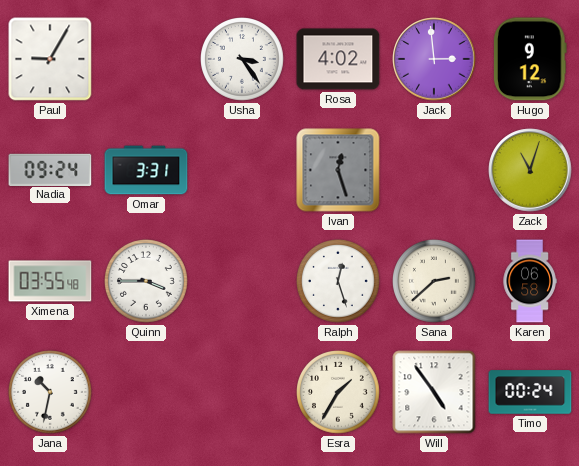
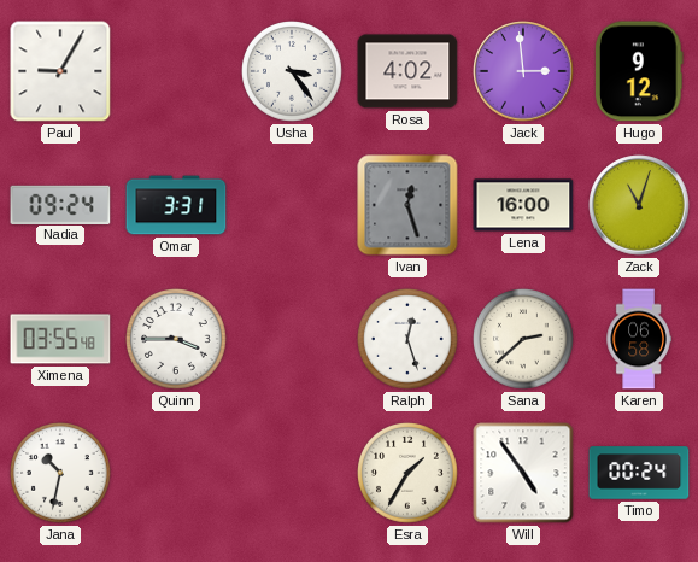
Lena: none -> 16:00 (523, 205)
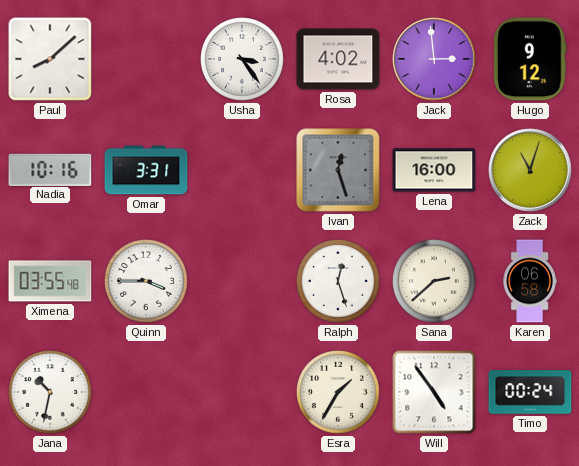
Paul: 9:05 -> 8:08 (50, 59)
Nadia: 09:24 -> 10:16 (50, 169)
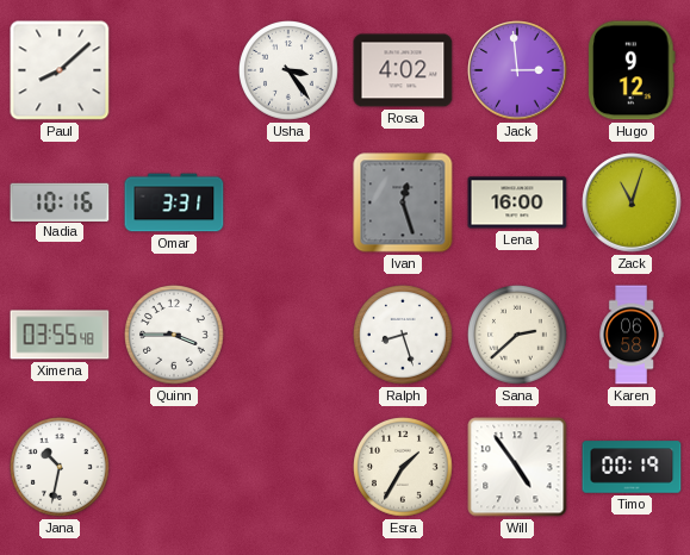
Ralph: 12:27 -> 8:27 (404, 336)
Timo: 00:24 -> 00:19 (632, 467)
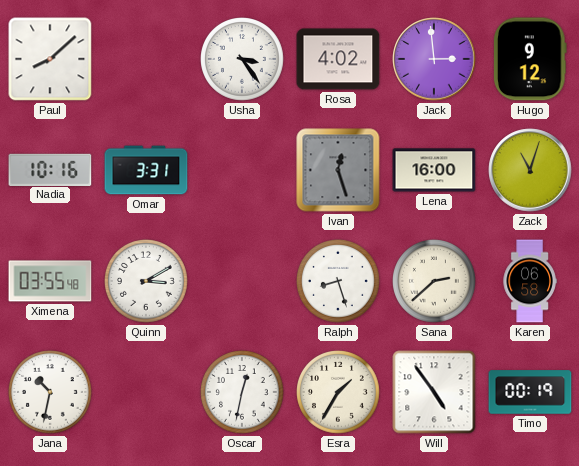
Quinn: 3:45 -> 3:10 (147, 282)
Oscar: none -> 12:32 (243, 393)
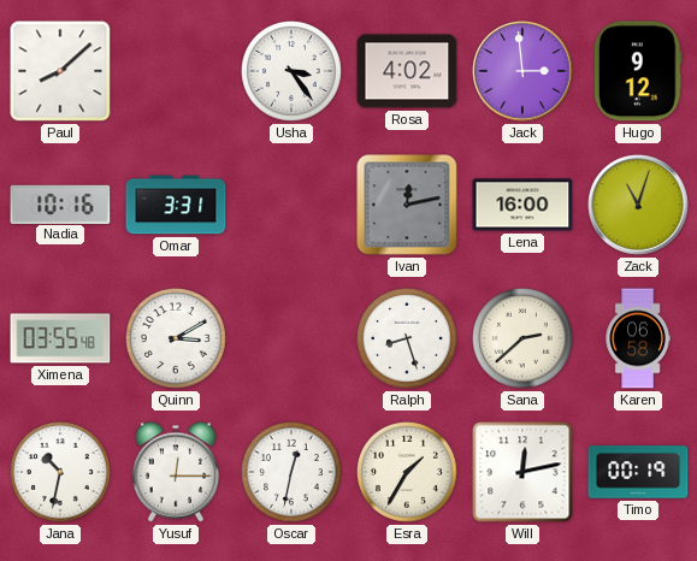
Ivan: 12:27 -> 12:13 (407, 205)
Yusuf: none -> 12:15 (175, 472)
Will: 4:54 -> 12:13 (522, 472)
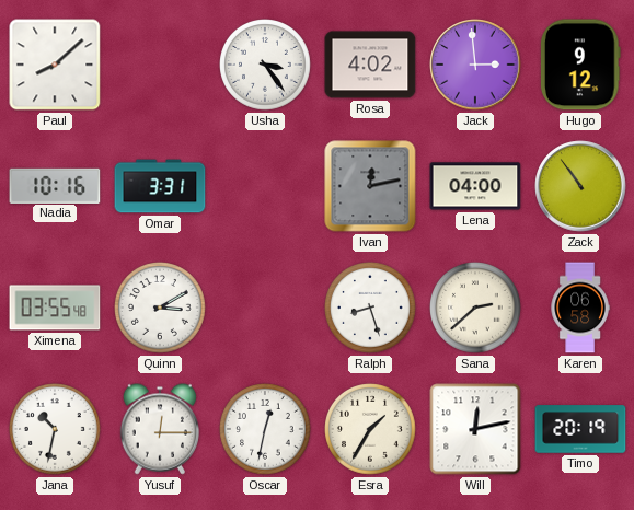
Lena: 16:00 -> 04:00 (475, 186)
Zack: 11:03 -> 10:54 (580, 186)
Timo: 00:19 -> 20:19 (580, 429)
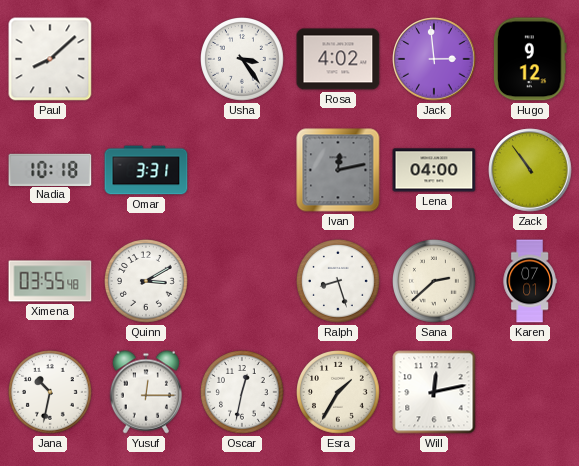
Nadia: 10:16 -> 10:18 (50, 169)
Karen: 06:58 -> 07:01 (530, 281)
Timo: 20:19 -> none (580, 429)
